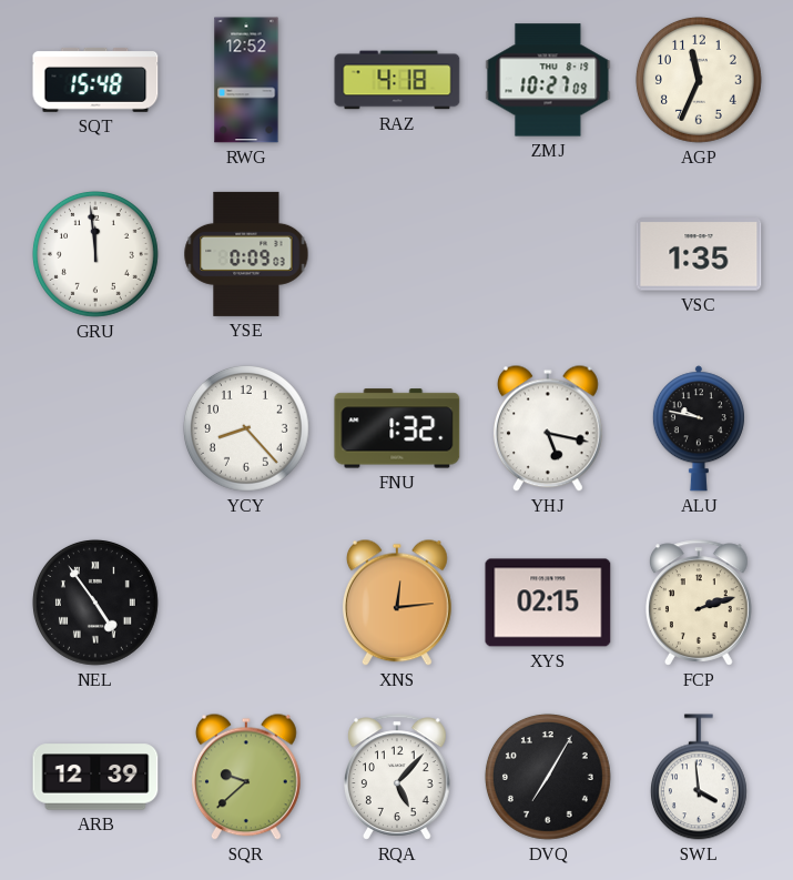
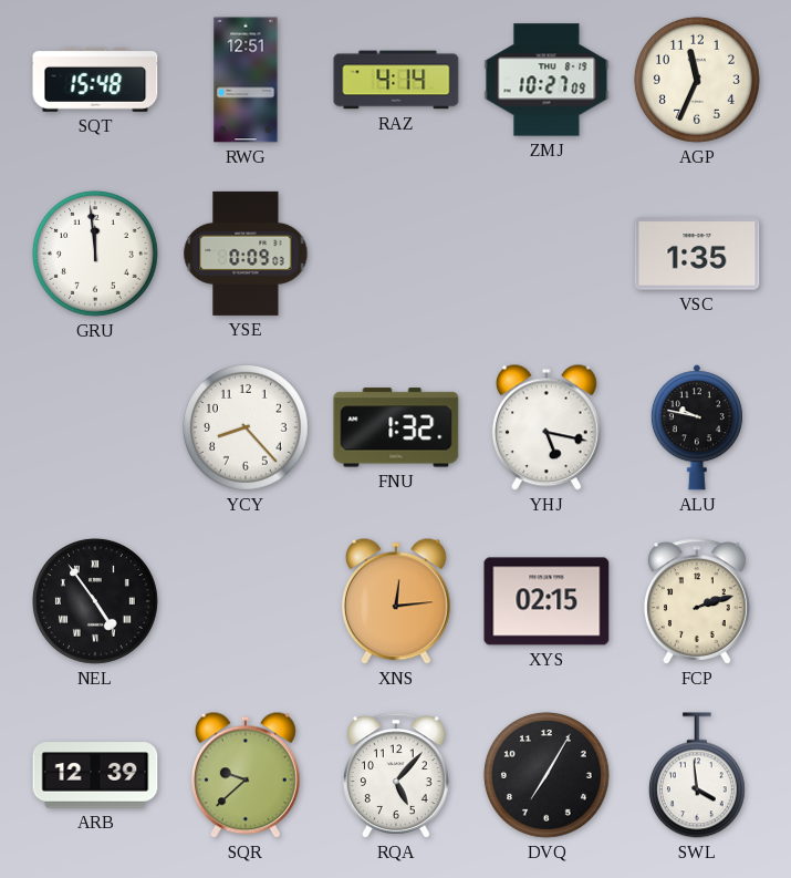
RWG: 12:52 -> 12:51 (246, 80)
RAZ: 4:18 -> 4:14 (396, 80)
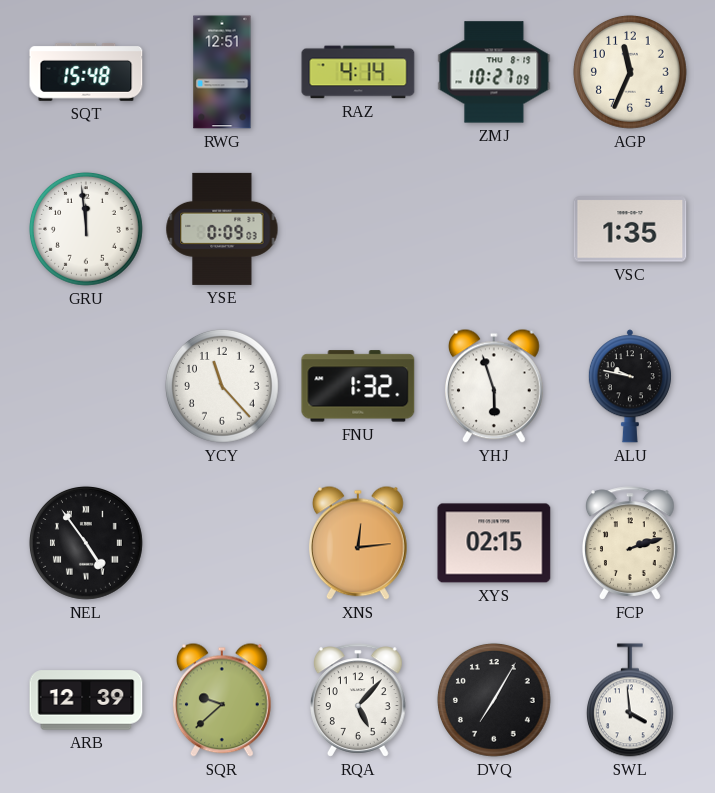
YCY: 8:23 -> 11:23 (222, 386)
YHJ: 5:17 -> 5:57 (494, 386)
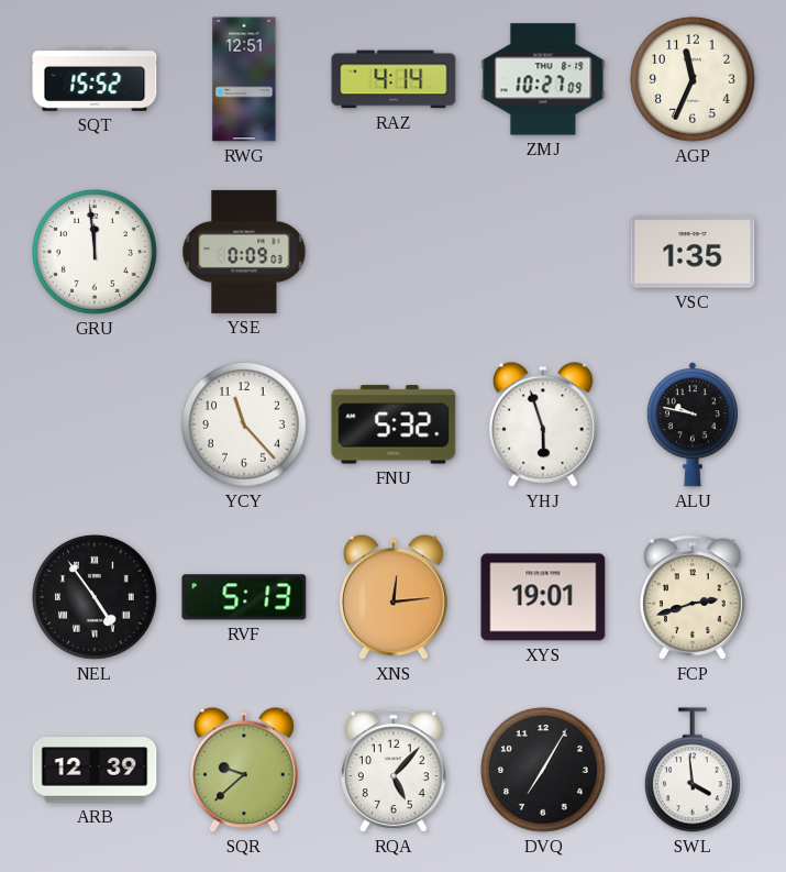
SQT: 15:48 -> 15:52 (95, 79)
FNU: 1:32 -> 5:32 (394, 424)
RVF: none -> 5:13 (244, 597)
XYS: 02:15 -> 19:01 (543, 597)
FCP: 2:12 -> 2:42 (694, 597)
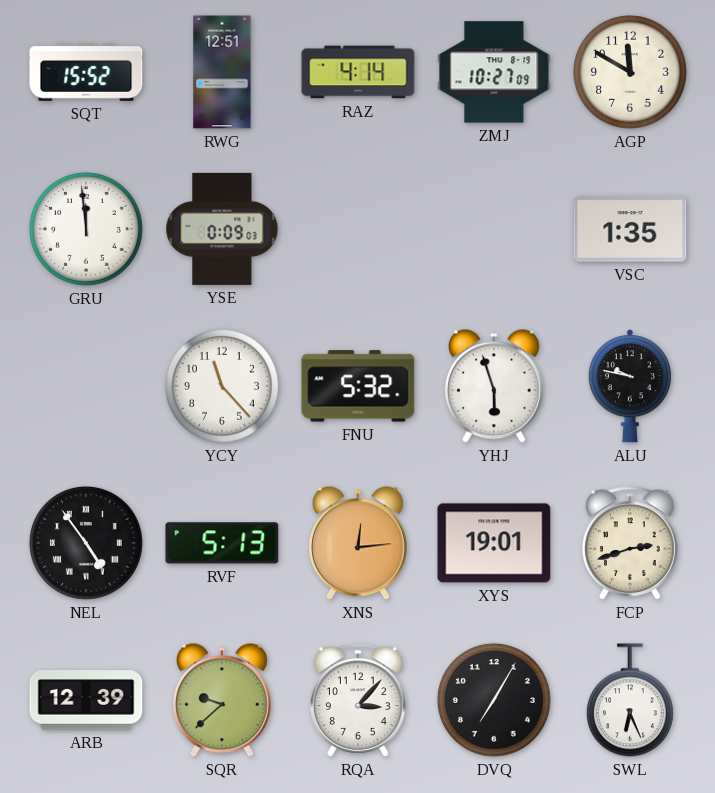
AGP: 11:34 -> 11:50 (630, 72)
RQA: 5:07 -> 3:07 (359, 700)
SWL: 3:59 -> 6:26 (630, 700)
